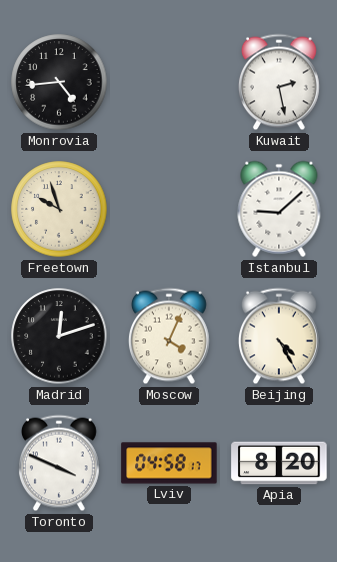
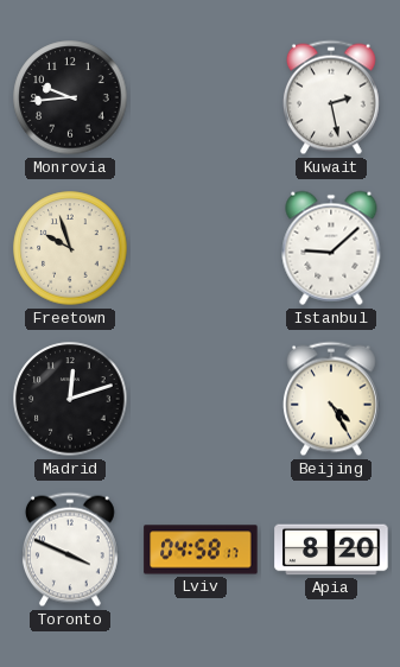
Monrovia: 4:44 -> 9:44 (70, 97)
Moscow: 4:04 -> none (169, 336)
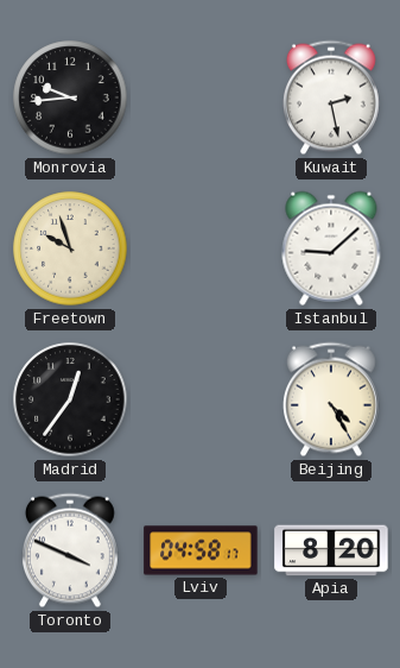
Madrid: 12:12 -> 12:36 (70, 399)
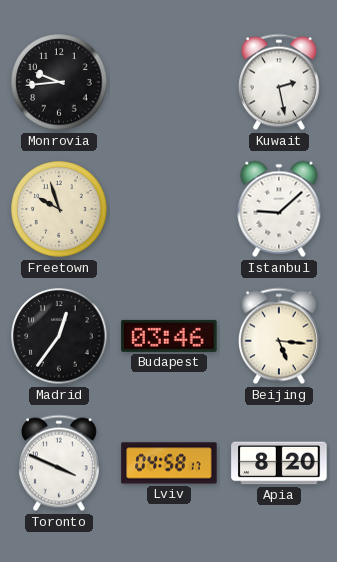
Budapest: none -> 03:46 (169, 336)
Beijing: 4:25 -> 5:16 (279, 336)
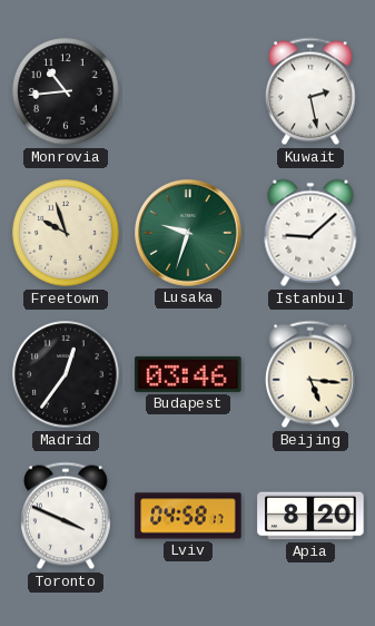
Monrovia: 9:44 -> 10:44 (66, 91)
Lusaka: none -> 9:33 (188, 233)
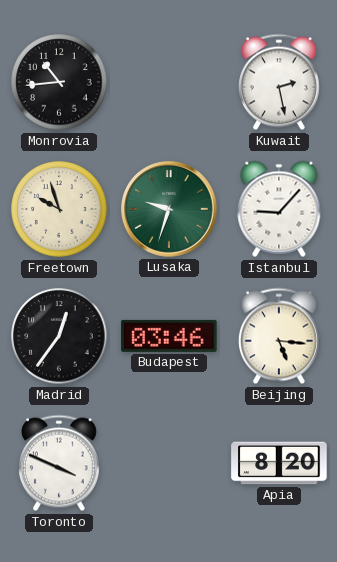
Istanbul: 9:08 -> 9:07 (279, 209)
Lviv: 04:58 -> none (188, 516)
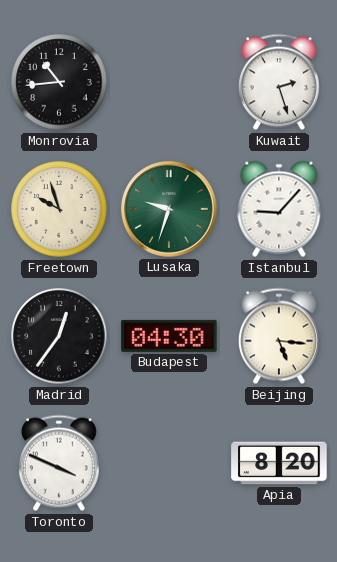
Kuwait: 2:28 -> 2:27 (279, 82)
Budapest: 03:46 -> 04:30 (169, 336)
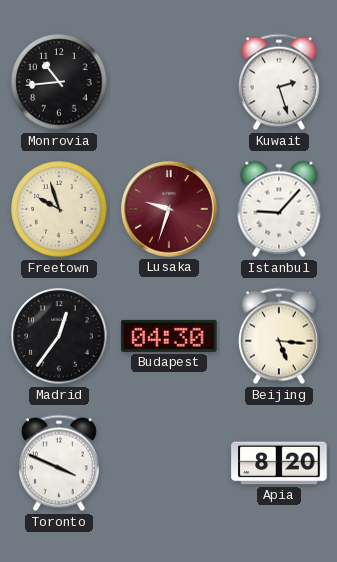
Lusaka dial: green -> burgundy (169, 209)
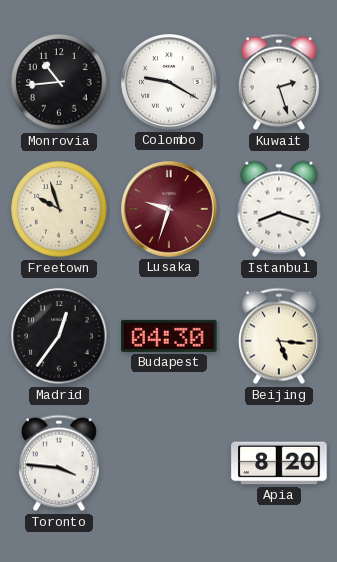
Colombo: none -> 9:20 (169, 82)
Istanbul: 9:07 -> 8:18 (279, 209)
Toronto: 3:49 -> 3:46 (59, 463)
